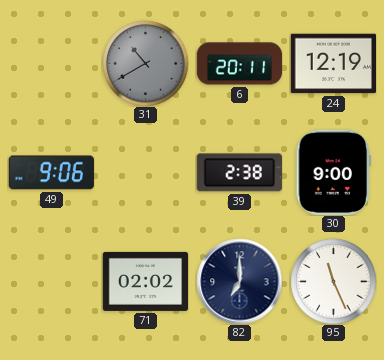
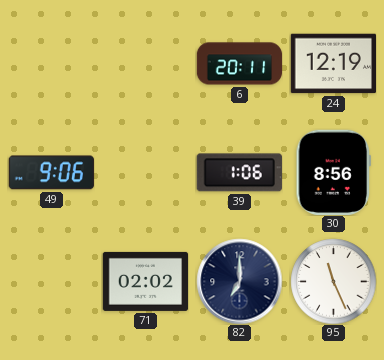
31: 10:40 -> none (145, 63)
39: 2:38 -> 1:06 (239, 173)
30: 9:00 -> 8:56 (334, 172)
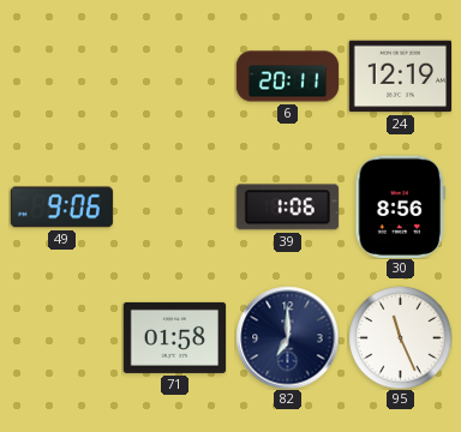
71: 02:02 -> 01:58 (174, 337)
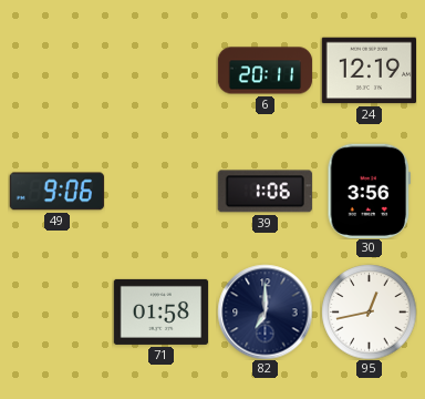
30: 8:56 -> 3:56 (370, 191)
95: 11:26 -> 12:43 (369, 311)
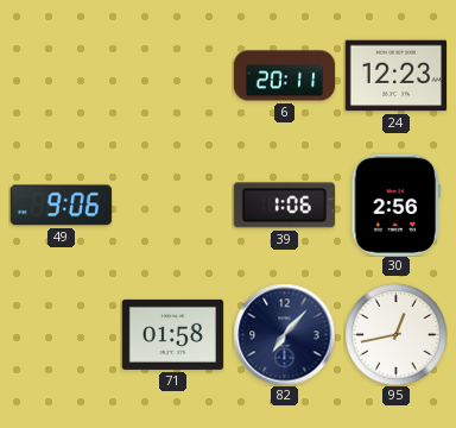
24: 12:19 -> 12:23 (395, 76)
30: 3:56 -> 2:56 (397, 204)
82: 7:00 -> 7:07 (284, 334)
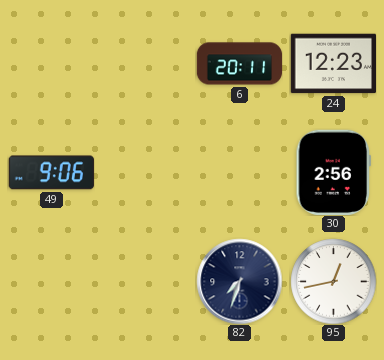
39: 1:06 -> none (284, 206)
71: 01:58 -> none (172, 334)
82: 7:07 -> 7:33 (239, 281)
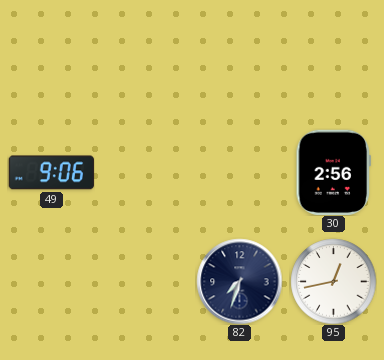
6: 20:11 -> none (239, 64)
24: 12:23 -> none (333, 64)
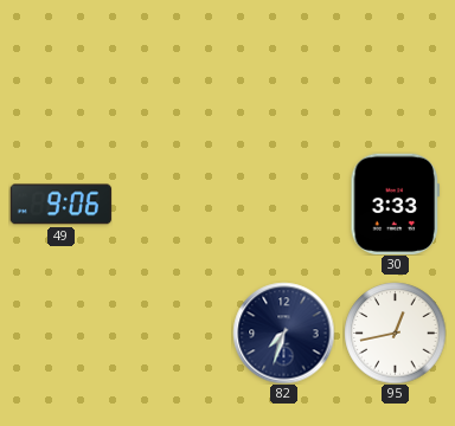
30: 2:56 -> 3:33 (396, 204)
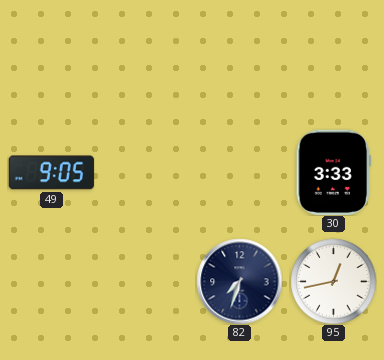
49: 9:06 -> 9:05 (51, 173)
